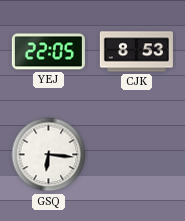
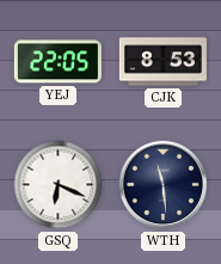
GSQ: 6:16 -> 6:19 (59, 185)
WTH: none -> 11:29 (164, 185)
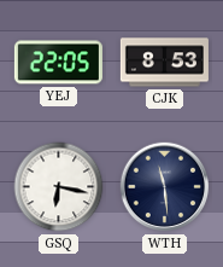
GSQ: 6:19 -> 6:17 (59, 187)
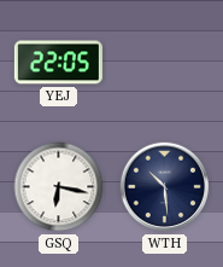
CJK: 8:53 -> none (164, 63)
WTH: 11:29 -> 10:29 (165, 187)
